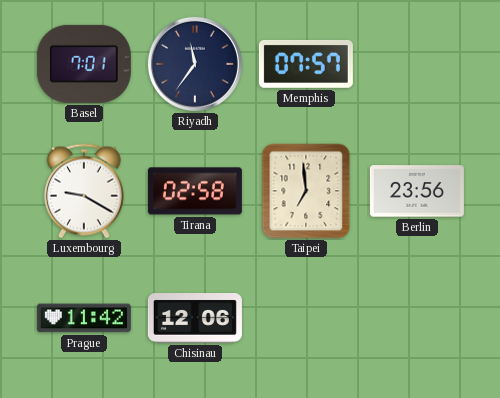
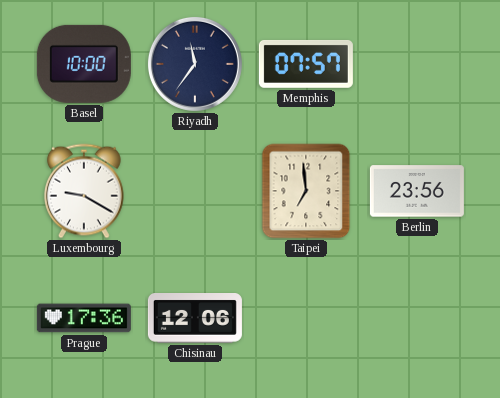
Basel: 7:01 -> 10:00 (84, 64)
Tirana: 02:58 -> none (195, 191)
Prague: 11:42 -> 17:36 (84, 318)
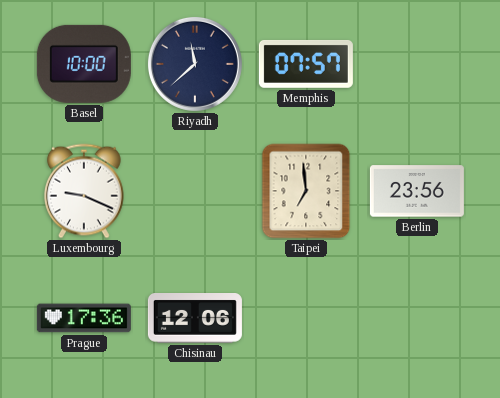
Riyadh: 11:36 -> 11:38 (195, 64)
Luxembourg: 9:20 -> 9:19 (84, 191)
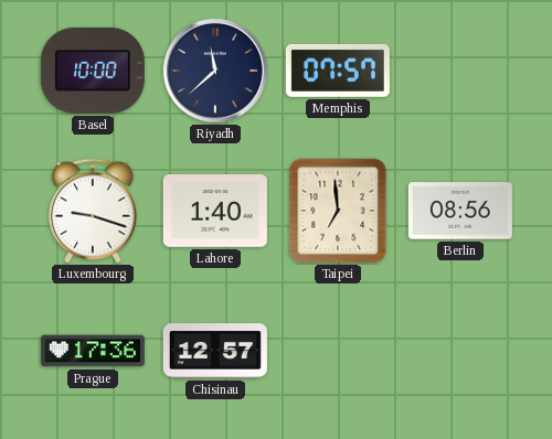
Luxembourg: 9:19 -> 9:18 (93, 211)
Lahore: none -> 1:40 (215, 212)
Berlin: 23:56 -> 08:56 (460, 211)
Chisinau: 12:06 -> 12:57 (215, 352)
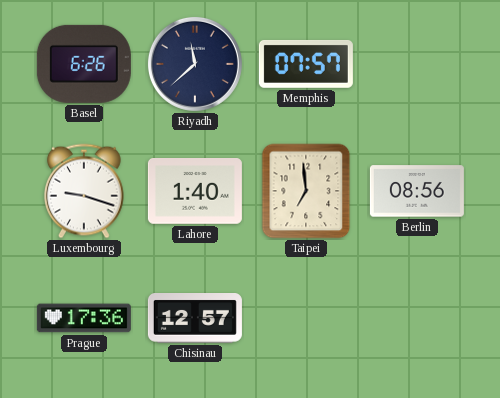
Basel: 10:00 -> 6:26 (84, 64)
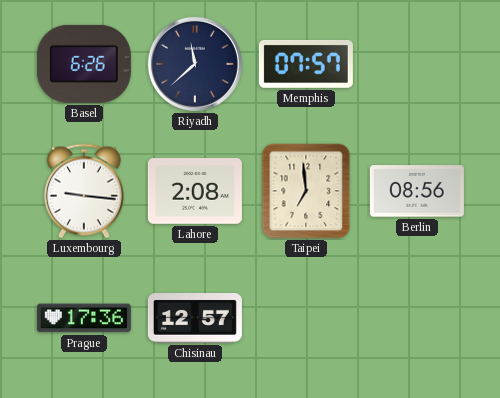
Luxembourg: 9:18 -> 9:16 (84, 191)
Lahore: 1:40 -> 2:08 (195, 192)
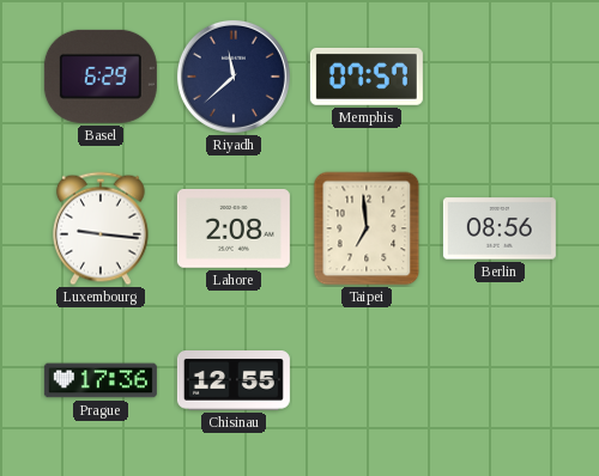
Basel: 6:26 -> 6:29 (101, 77)
Chisinau: 12:57 -> 12:55 (234, 382)
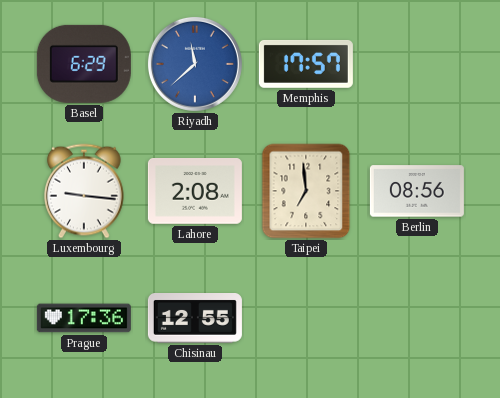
Riyadh dial: navy -> blue (195, 64)
Memphis: 07:57 -> 17:57 (306, 64)
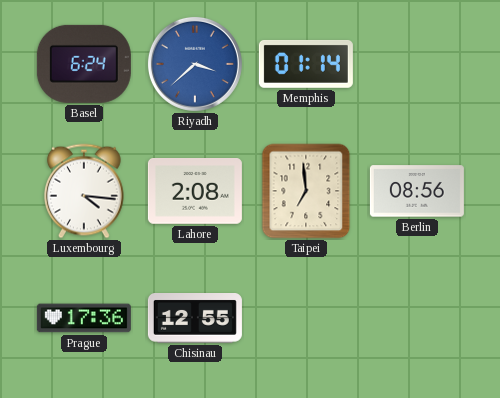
Basel: 6:29 -> 6:24 (84, 64)
Riyadh: 11:38 -> 3:38 (195, 64)
Memphis: 17:57 -> 01:14 (306, 64)
Luxembourg: 9:16 -> 4:16 (84, 191)
